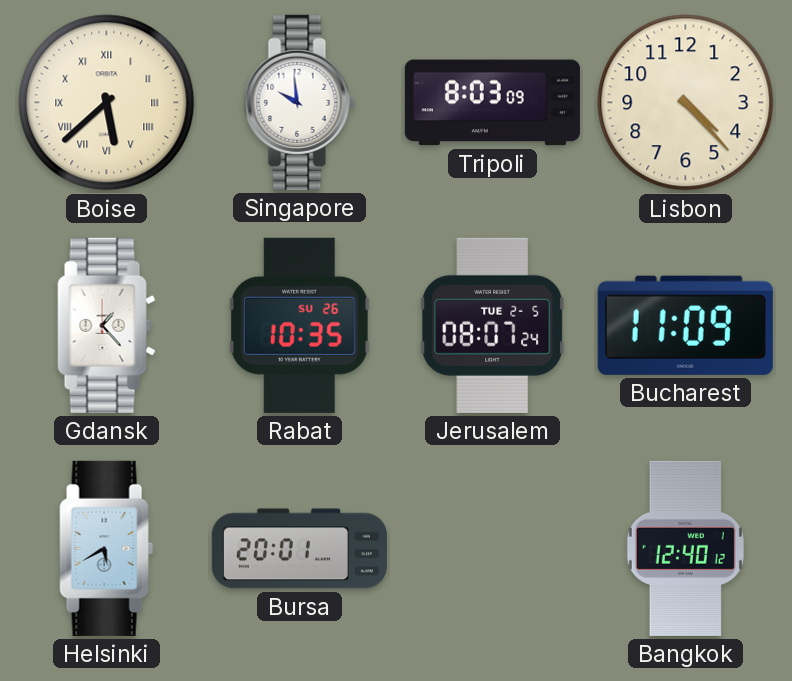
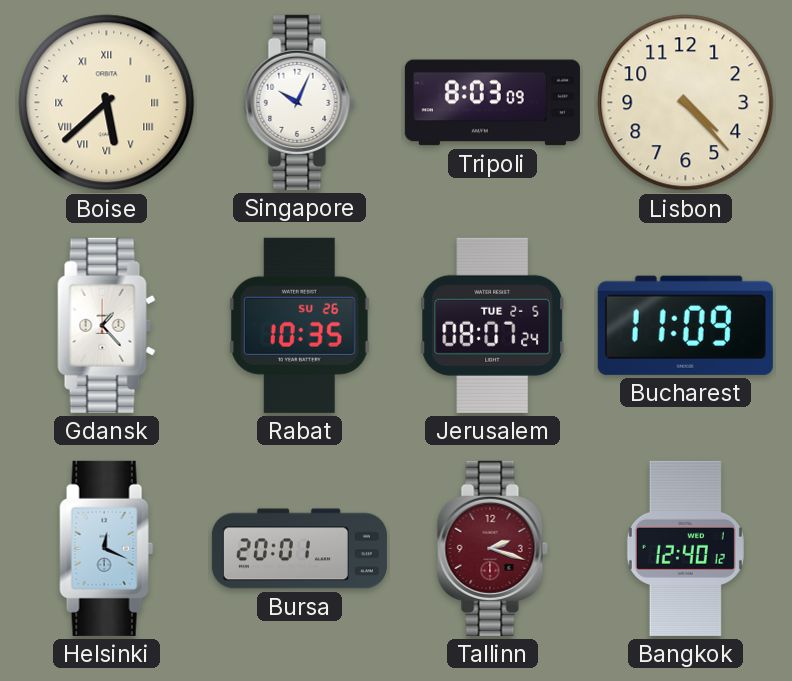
Singapore: 9:59 -> 10:04 (299, 102)
Helsinki: 5:40 -> 12:19 (107, 548)
Tallinn: none -> 2:18 (492, 548)
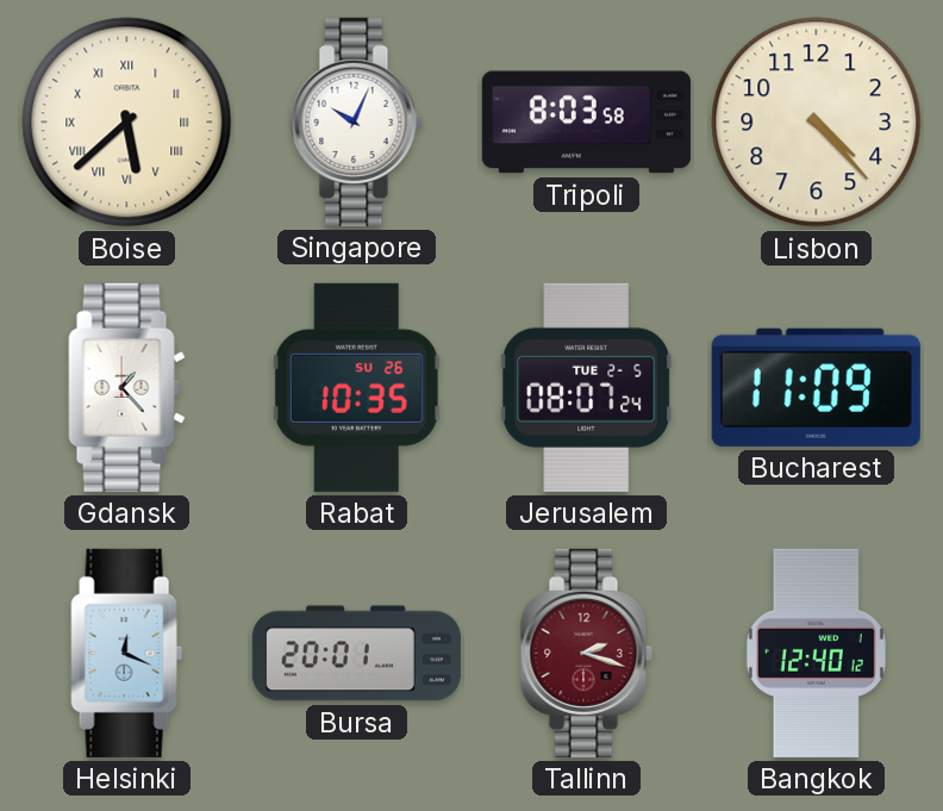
Tripoli: 8:03:09 -> 8:03:58 (586, 123)
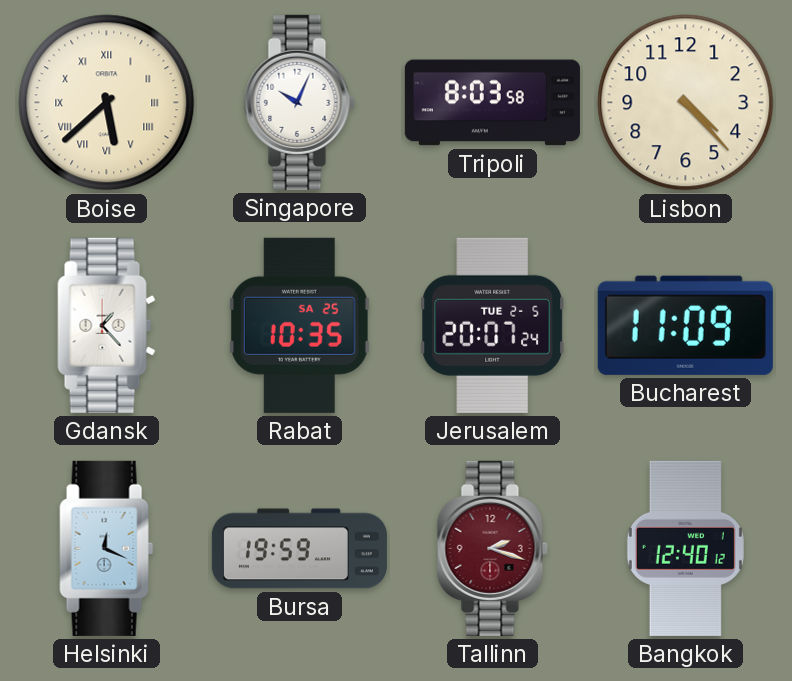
Rabat date: SU 26 -> SA 25 (299, 325)
Jerusalem: 08:07 -> 20:07 (493, 325)
Bursa: 20:01 -> 19:59 (299, 549)
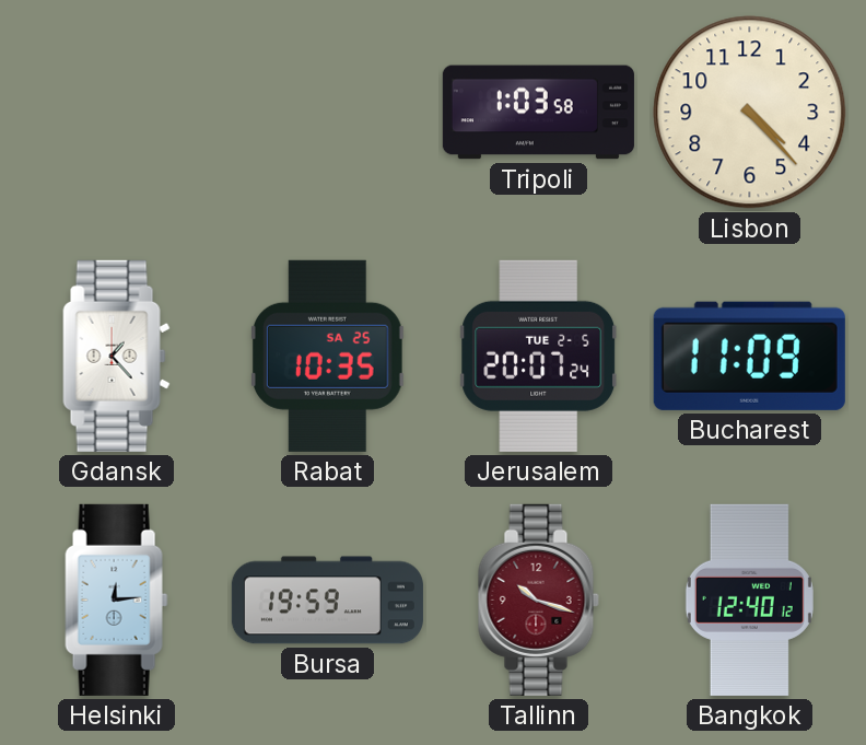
Boise: 5:38 -> none (107, 103)
Singapore: 10:04 -> none (299, 102)
Tripoli: 8:03 -> 1:03 (538, 113)
Helsinki: 12:19 -> 12:14 (117, 600)
Tallinn: 2:18 -> 10:18 (538, 600)
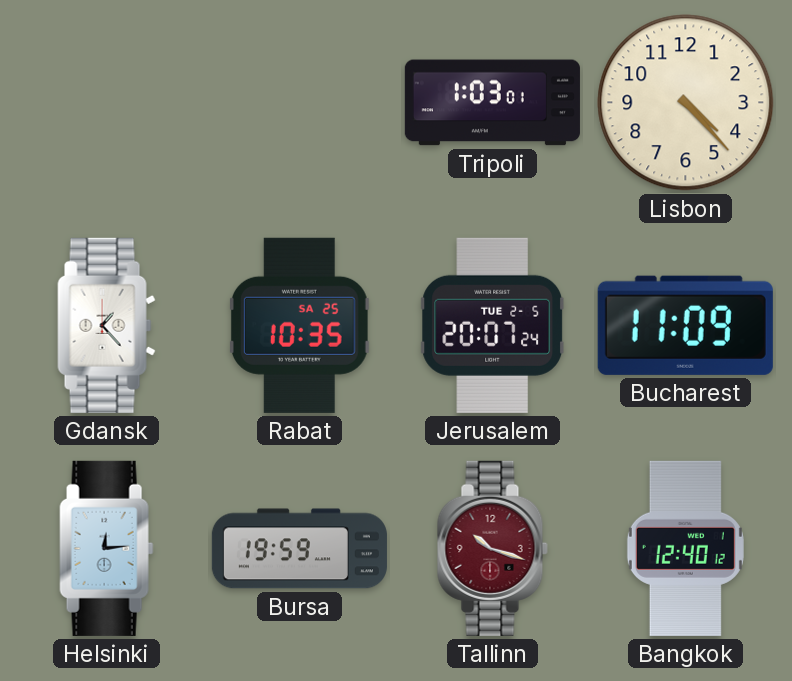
Tripoli: 1:03:58 -> 1:03:01 (492, 103)
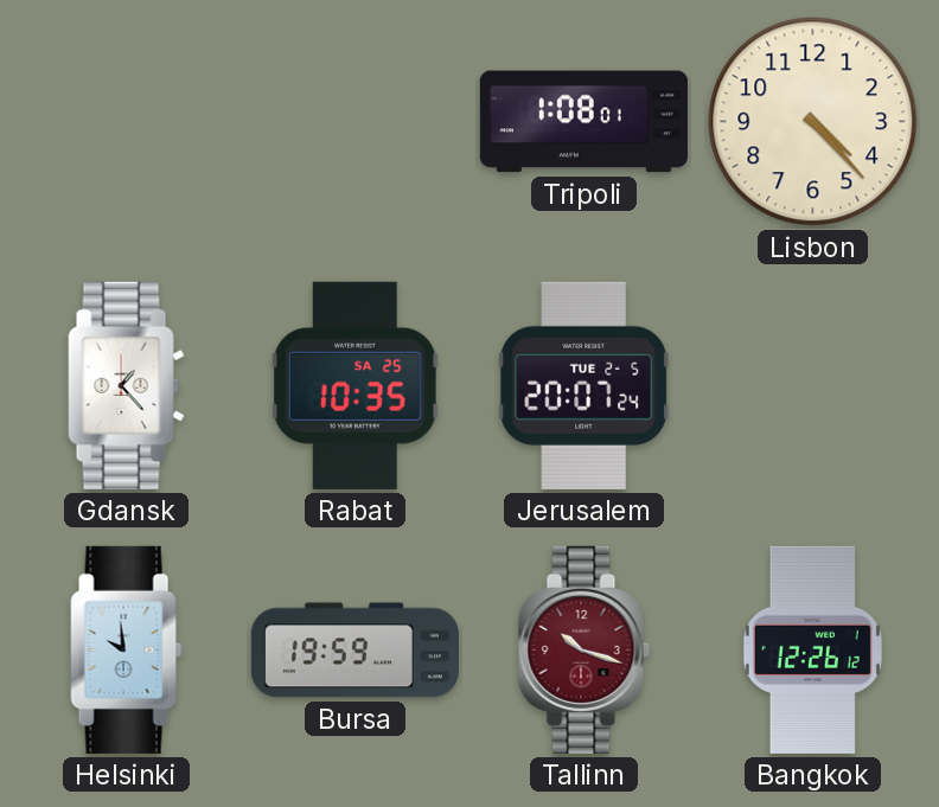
Tripoli: 1:03 -> 1:08 (583, 122)
Bucharest: 11:09 -> none (685, 325)
Helsinki: 12:14 -> 9:59 (127, 649)
Bangkok: 12:40 -> 12:26 (812, 649)
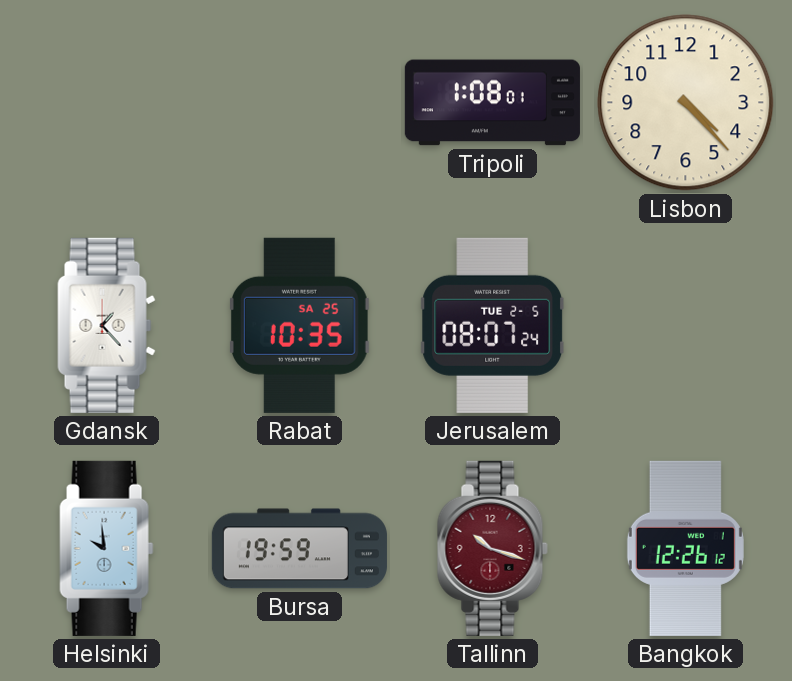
Jerusalem: 20:07 -> 08:07 (493, 325)
